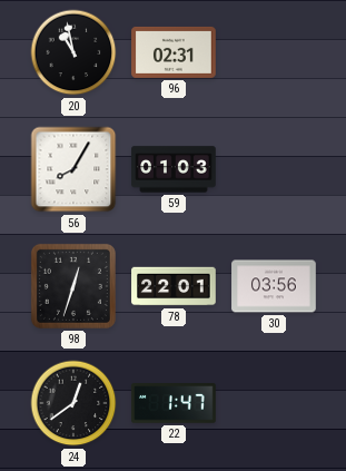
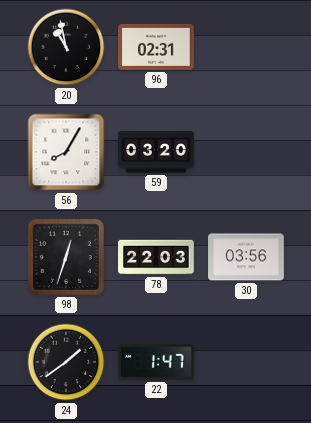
59: 01:03 -> 03:20 (156, 152)
78: 22:01 -> 22:03 (156, 257)
24: 12:39 -> 1:39 (66, 362)
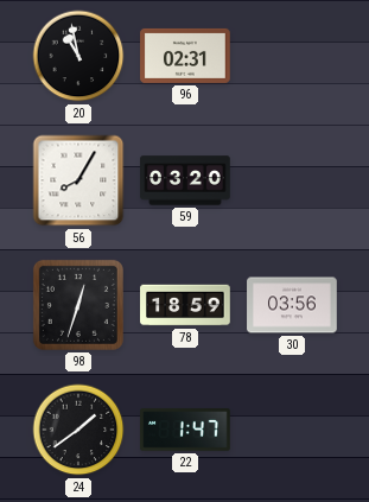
78: 22:03 -> 18:59 (185, 305)
